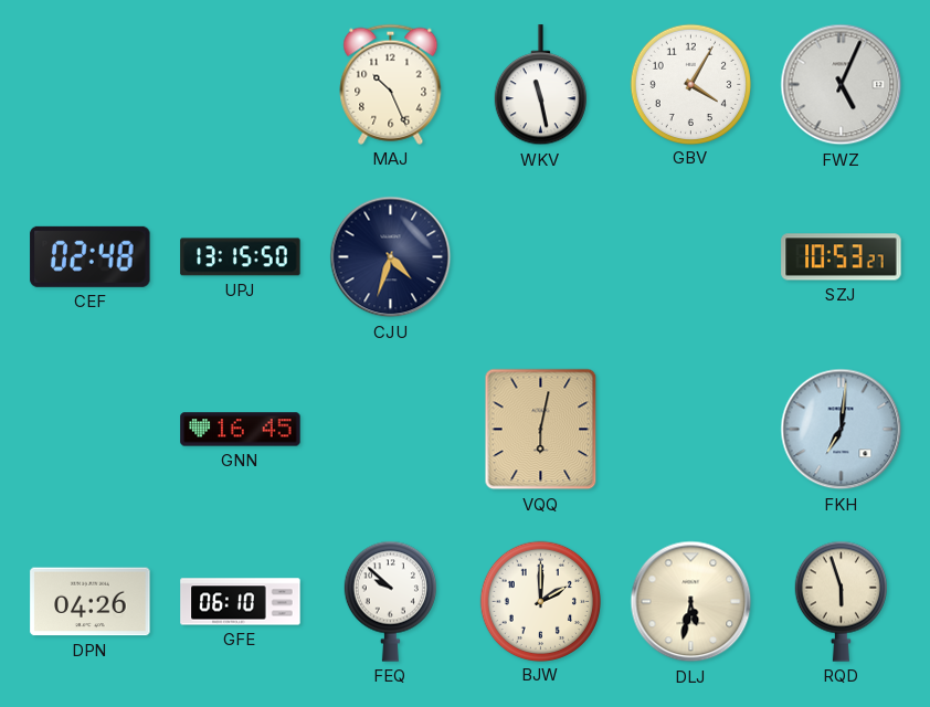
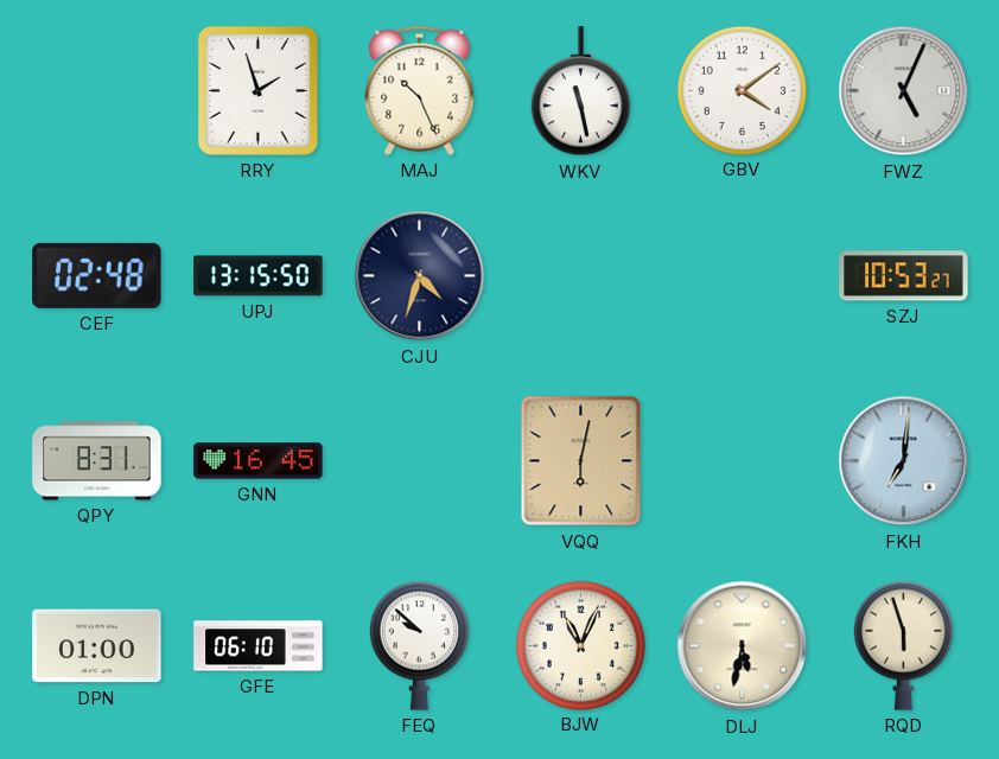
RRY: none -> 1:57 (257, 90)
GBV: 4:05 -> 4:09 (742, 90)
QPY: none -> 8:31 (97, 461)
DPN: 04:26 -> 01:00 (97, 646)
BJW: 2:00 -> 11:04 (580, 645)
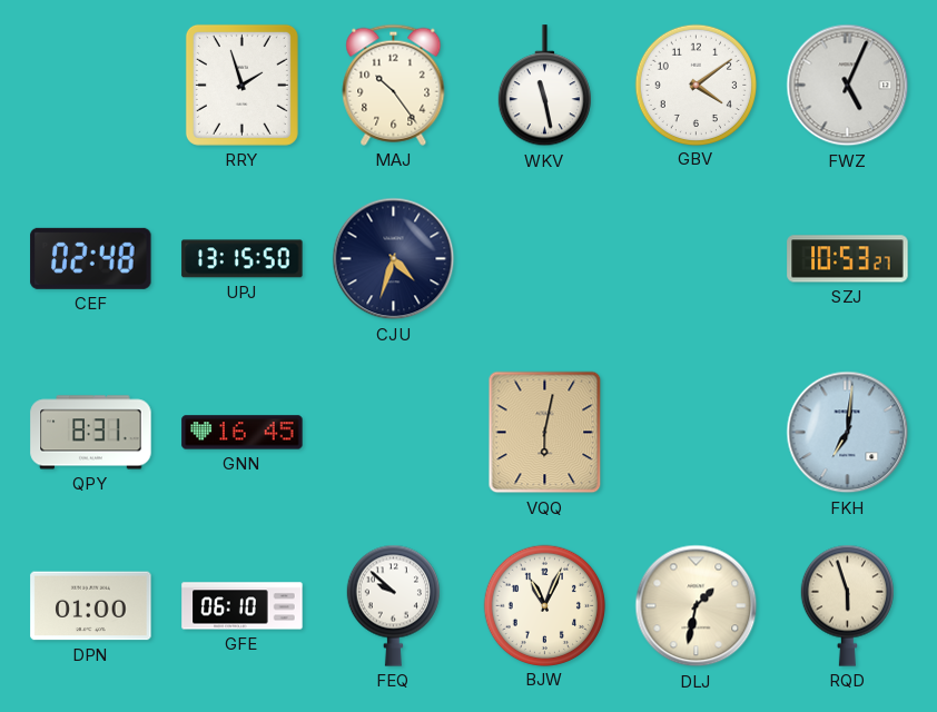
MAJ: 10:26 -> 10:24 (394, 85)
DLJ: 5:32 -> 1:32 (697, 606)
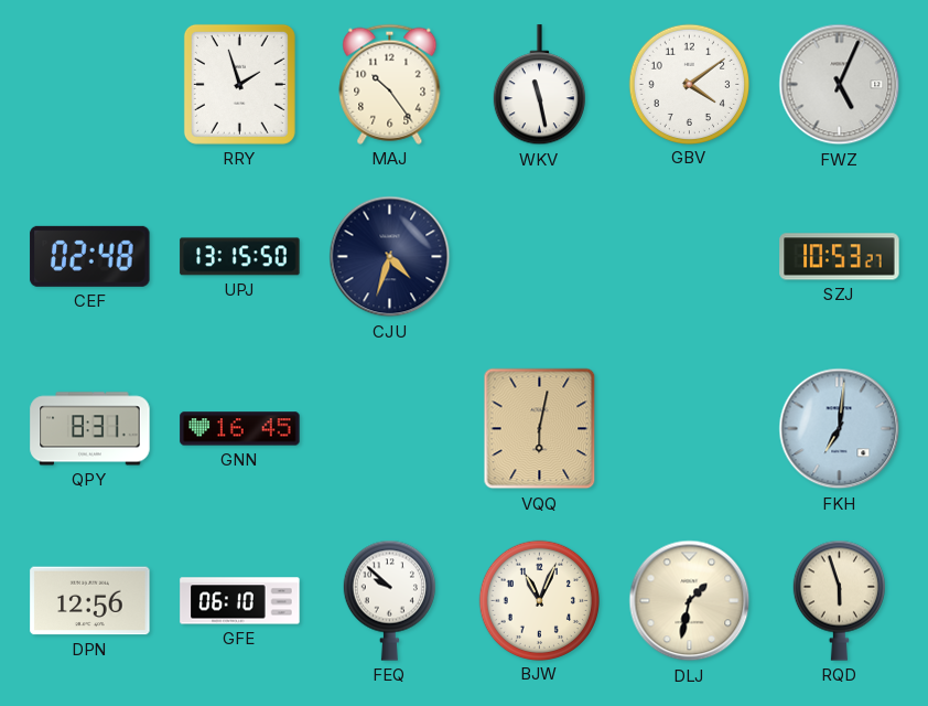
DPN: 01:00 -> 12:56 (90, 601)
